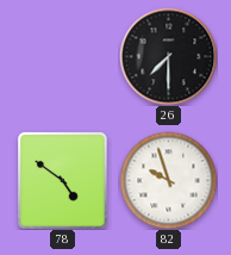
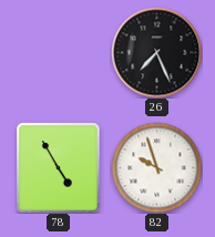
26: 7:30 -> 7:26 (156, 52)
78: 4:51 -> 4:55 (59, 167)
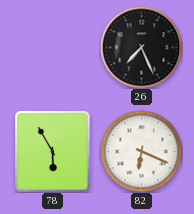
78: 4:55 -> 5:55 (53, 151)
82: 9:57 -> 6:19 (141, 151)
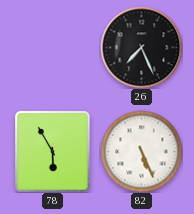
82: 6:19 -> 5:26 (141, 151)
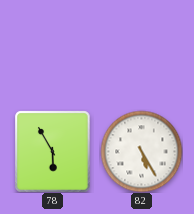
26: 7:26 -> none (141, 47)
82: 5:26 -> 5:25 (141, 151)
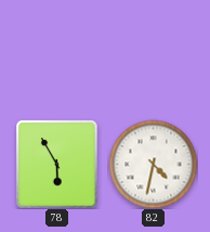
82: 5:25 -> 4:32 (153, 164)
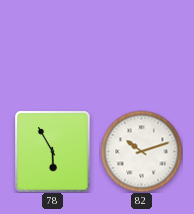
82: 4:32 -> 10:12 (141, 151)
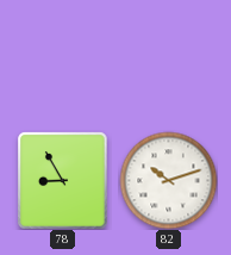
78: 5:55 -> 8:55 (63, 180)
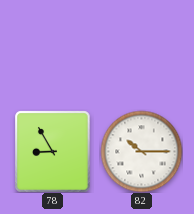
82: 10:12 -> 10:15 (141, 151)
